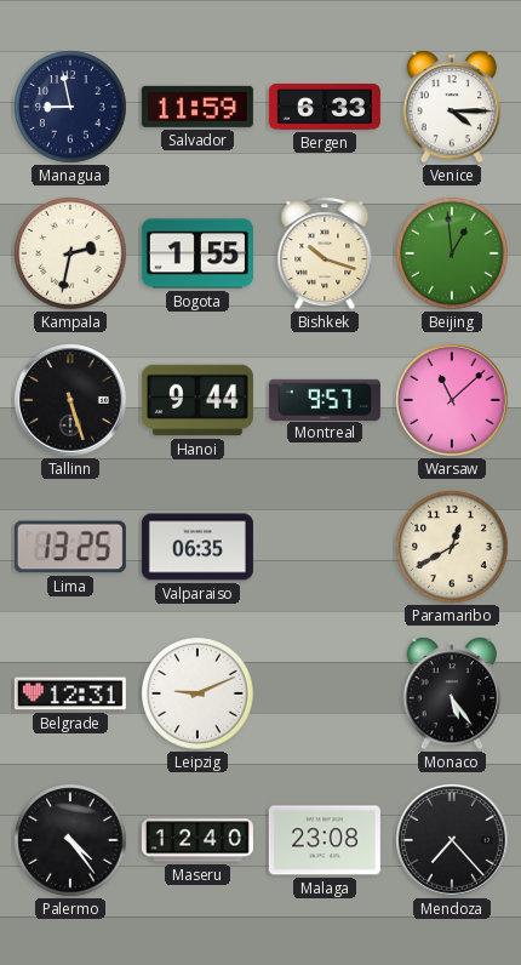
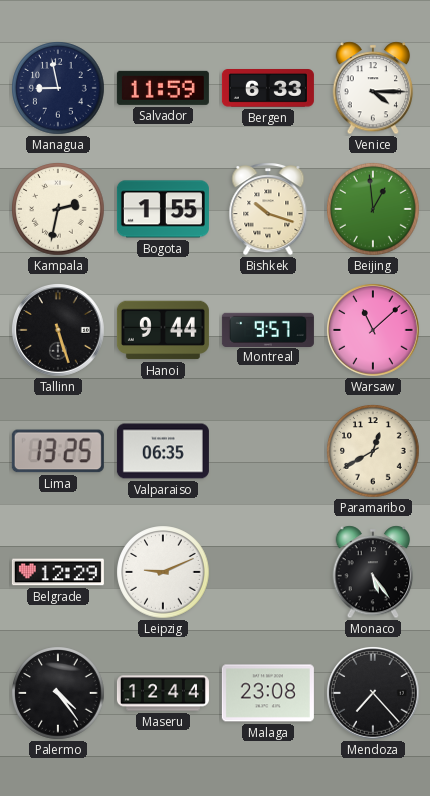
Belgrade: 12:31 -> 12:29 (58, 572)
Maseru: 12:40 -> 12:44 (163, 693)
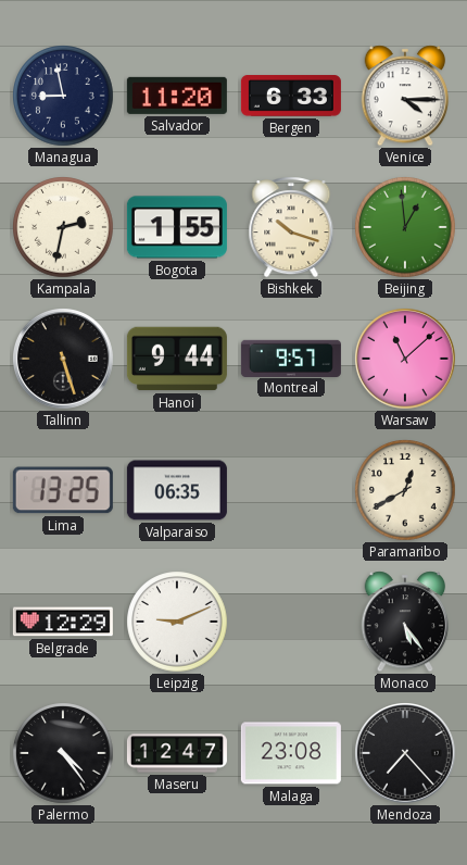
Salvador: 11:59 -> 11:20 (177, 96)
Maseru: 12:44 -> 12:47 (177, 753)
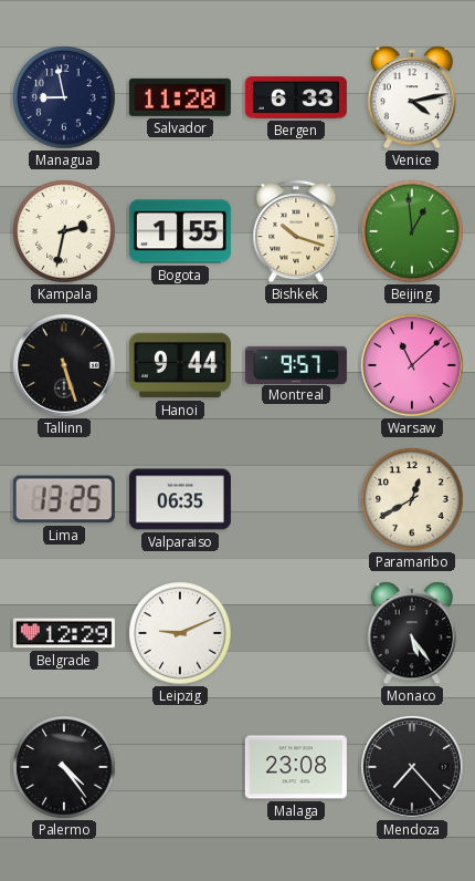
Venice: 4:15 -> 4:13 (412, 97)
Maseru: 12:47 -> none (177, 753)
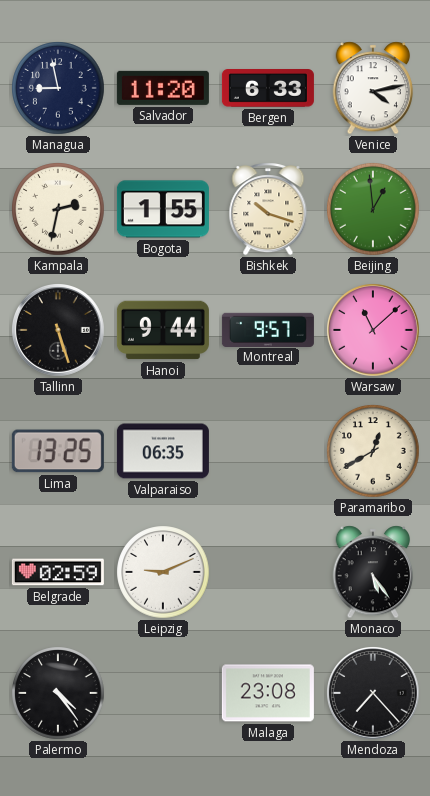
Belgrade: 12:29 -> 02:59 (58, 572)
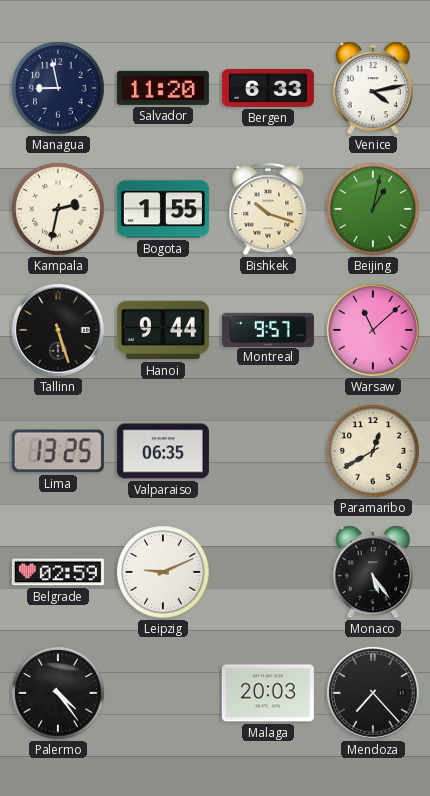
Beijing: 12:59 -> 1:02 (373, 209)
Malaga: 23:08 -> 20:03 (268, 693)
